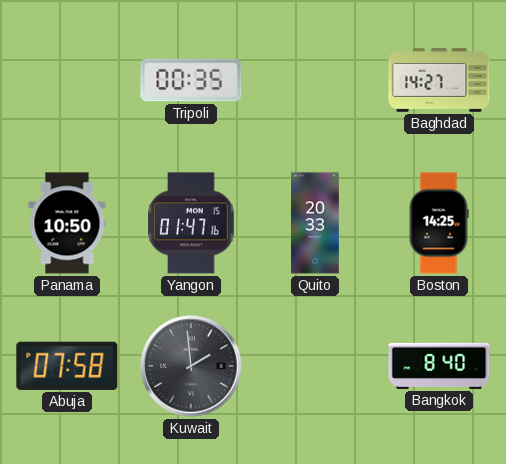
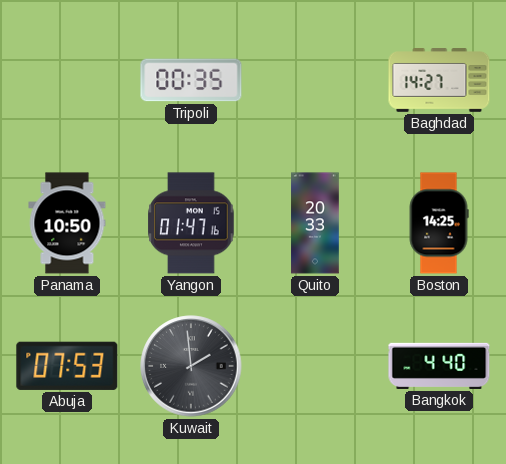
Abuja: 07:58 -> 07:53 (67, 366)
Bangkok: 8:40 -> 4:40 (439, 366)
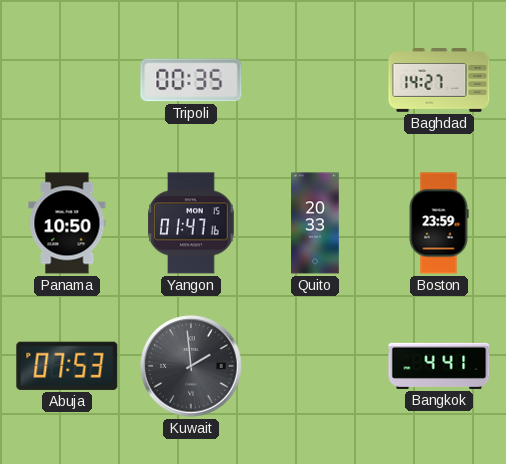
Boston: 14:25 -> 23:59 (439, 223)
Bangkok: 4:40 -> 4:41 (439, 366)
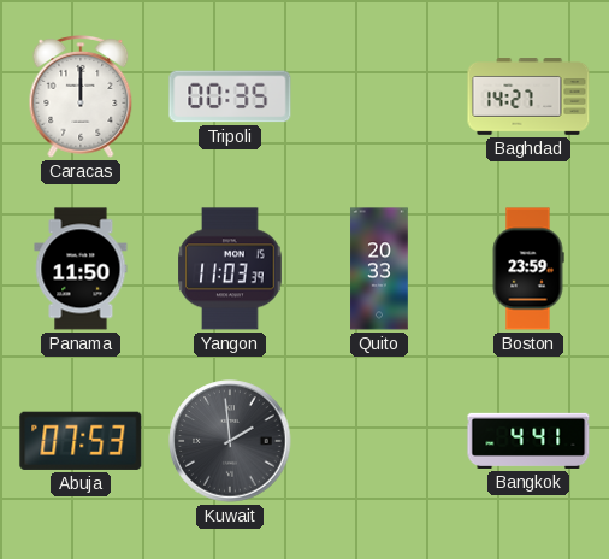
Caracas: none -> 12:00 (81, 98)
Panama: 10:50 -> 11:50 (81, 269)
Yangon: 01:47 -> 11:03 (230, 269)
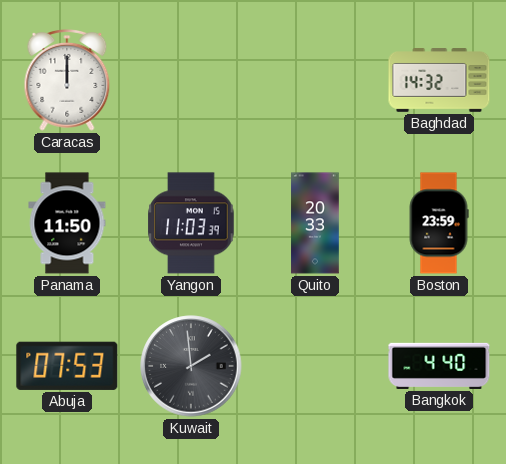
Tripoli: 00:35 -> none (230, 96)
Baghdad: 14:27 -> 14:32 (439, 80)
Bangkok: 4:41 -> 4:40 (439, 366)
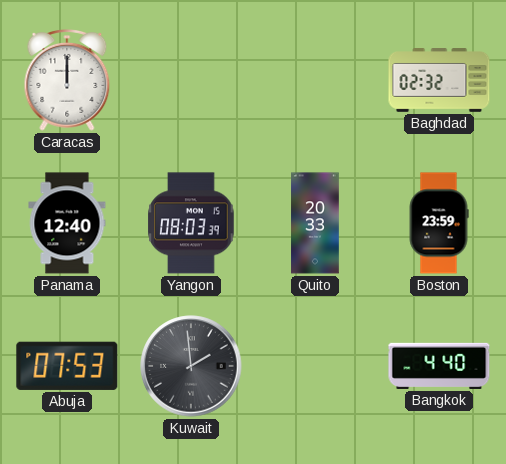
Baghdad: 14:32 -> 02:32 (439, 80)
Panama: 11:50 -> 12:40 (67, 223)
Yangon: 11:03 -> 08:03 (191, 223)
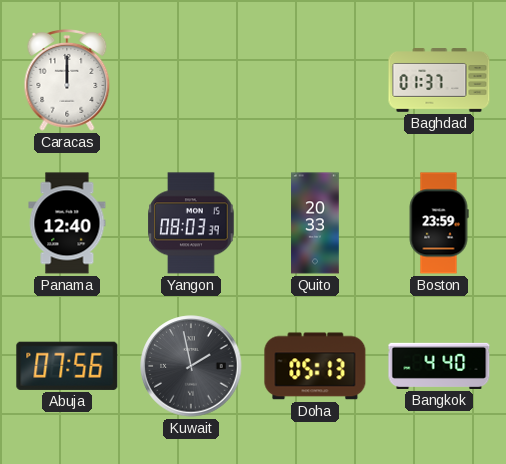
Baghdad: 02:32 -> 01:37 (439, 80)
Abuja: 07:53 -> 07:56 (67, 366)
Kuwait: 1:59 -> 1:58 (191, 366)
Doha: none -> 05:13 (315, 366)
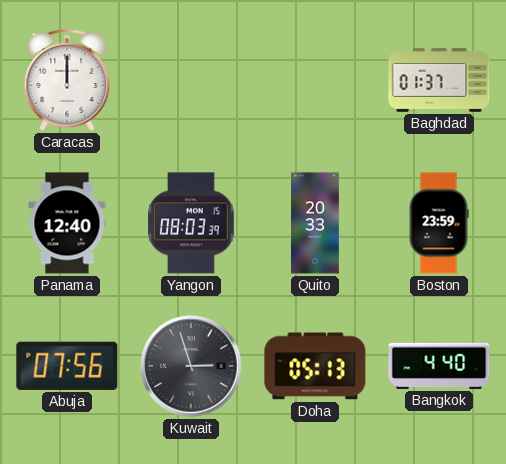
Kuwait: 1:58 -> 2:57 (191, 366)
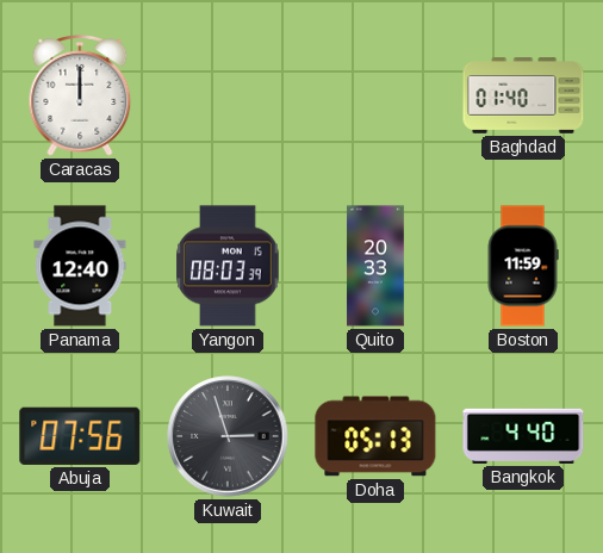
Baghdad: 01:37 -> 01:40 (523, 95)
Boston: 23:59 -> 11:59 (523, 266)
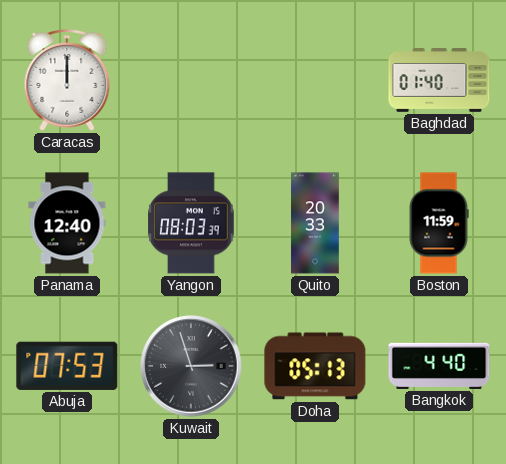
Abuja: 07:56 -> 07:53 (67, 366)
